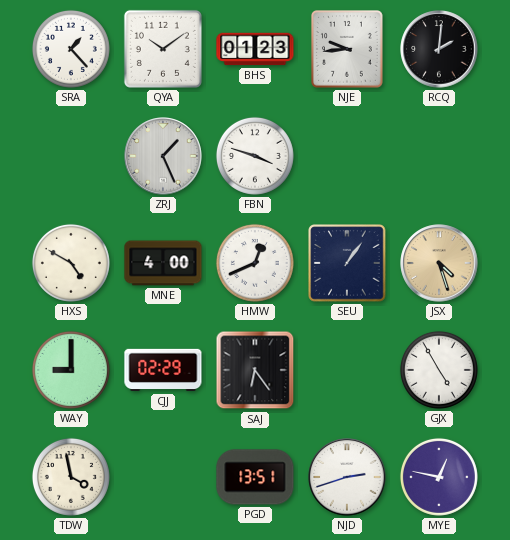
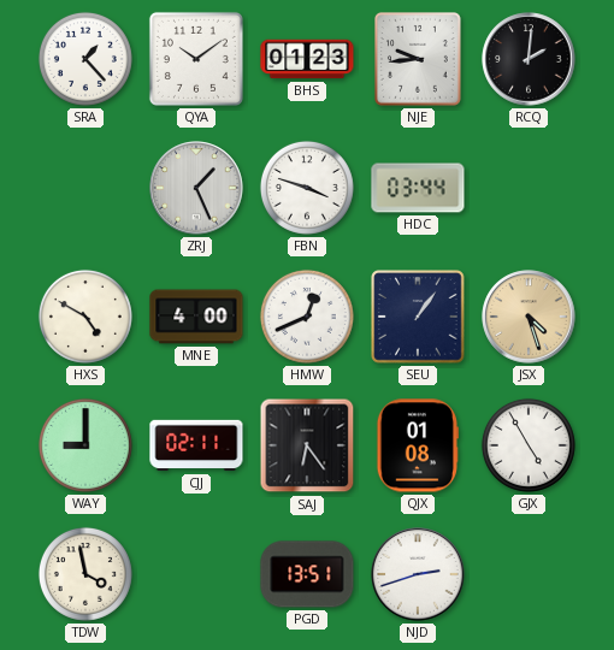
HDC: none -> 03:44 (418, 188)
CJJ: 02:29 -> 02:11 (196, 445)
QJX: none -> 01:08 (417, 445)
MYE: 12:47 -> none (439, 477)
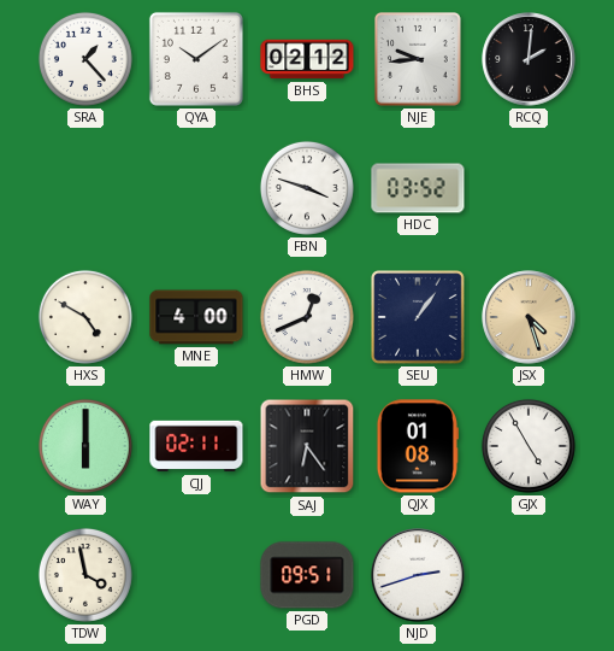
BHS: 01:23 -> 02:12 (307, 59)
ZRJ: 1:26 -> none (196, 188)
HDC: 03:44 -> 03:52 (418, 188)
WAY: 9:00 -> 6:00 (85, 446)
PGD: 13:51 -> 09:51 (307, 575)
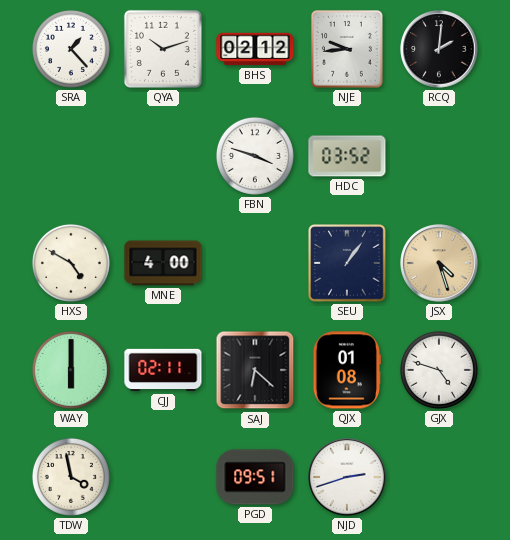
QYA: 10:09 -> 10:12 (163, 49)
HMW: 12:41 -> none (307, 317)
SAJ: 6:24 -> 6:22 (255, 370)
GJX: 4:55 -> 4:48 (439, 370)
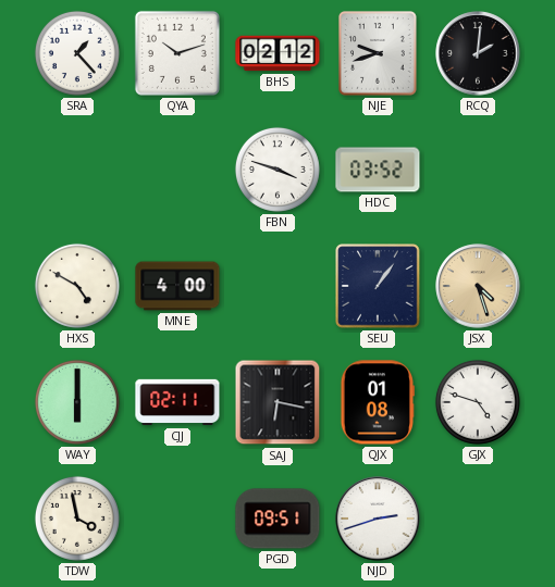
NJE: 9:44 -> 9:42 (379, 54)
SAJ: 6:22 -> 6:17 (277, 402)
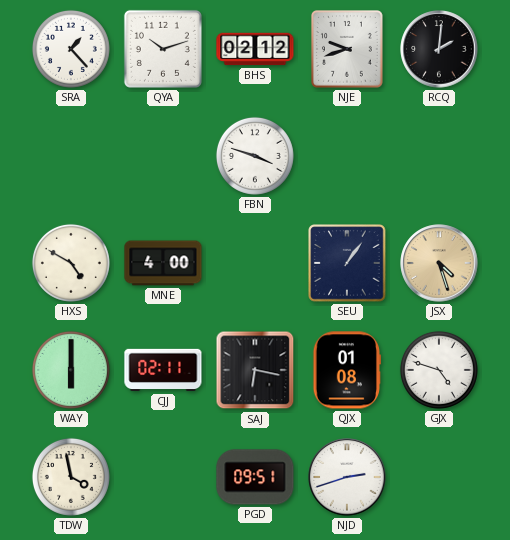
HDC: 03:52 -> none (378, 170)
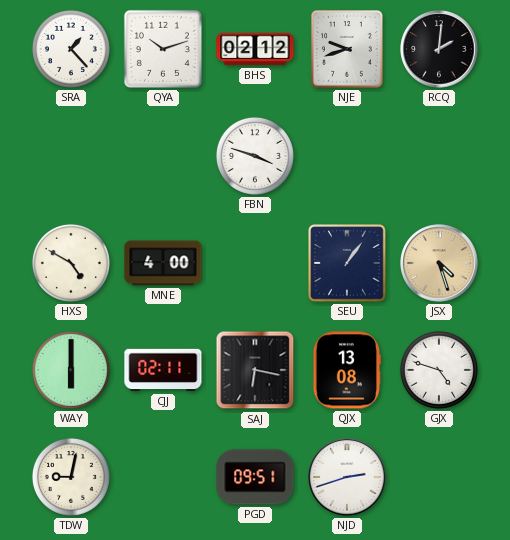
QJX: 01:08 -> 13:08 (346, 370)
TDW: 3:58 -> 9:02 (71, 477)
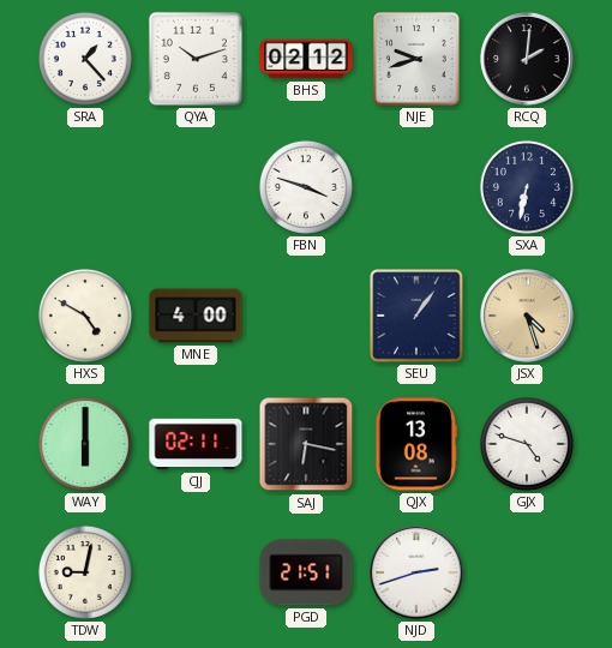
SXA: none -> 6:32 (527, 187)
PGD: 09:51 -> 21:51 (306, 572)
